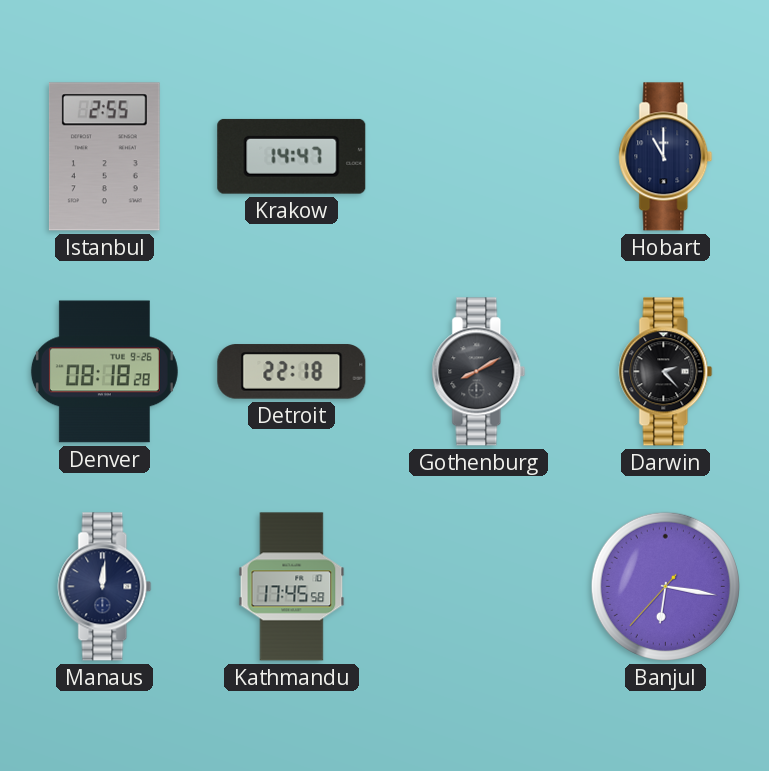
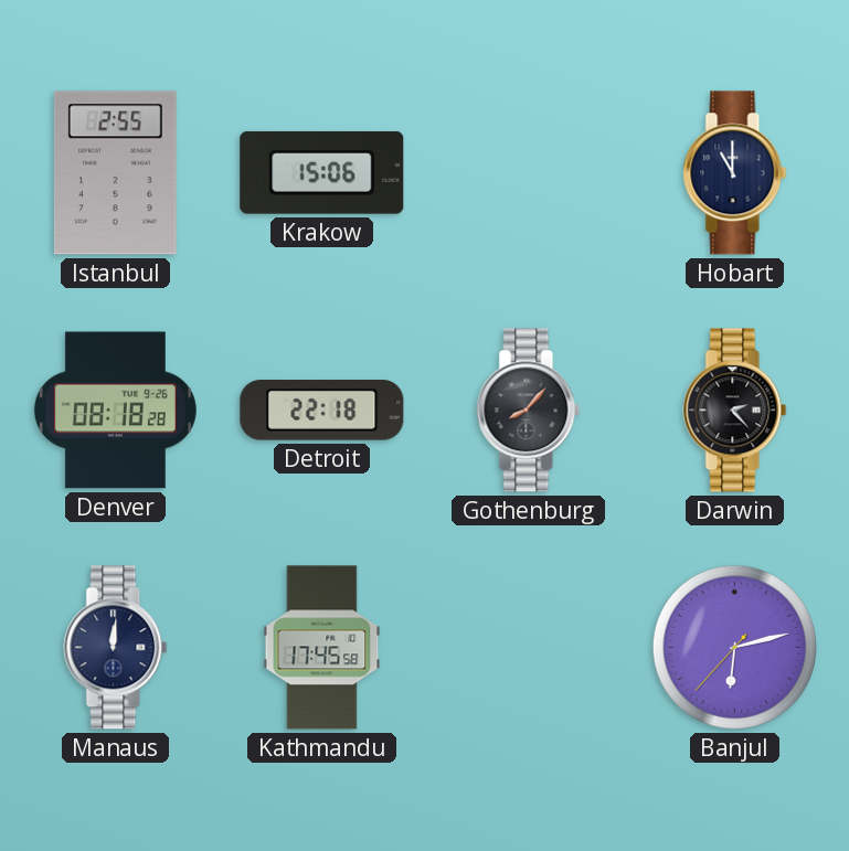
Krakow: 14:47 -> 15:06 (322, 172)
Gothenburg: 8:10 -> 8:07 (529, 411)
Banjul: 6:16 -> 6:12 (734, 647)
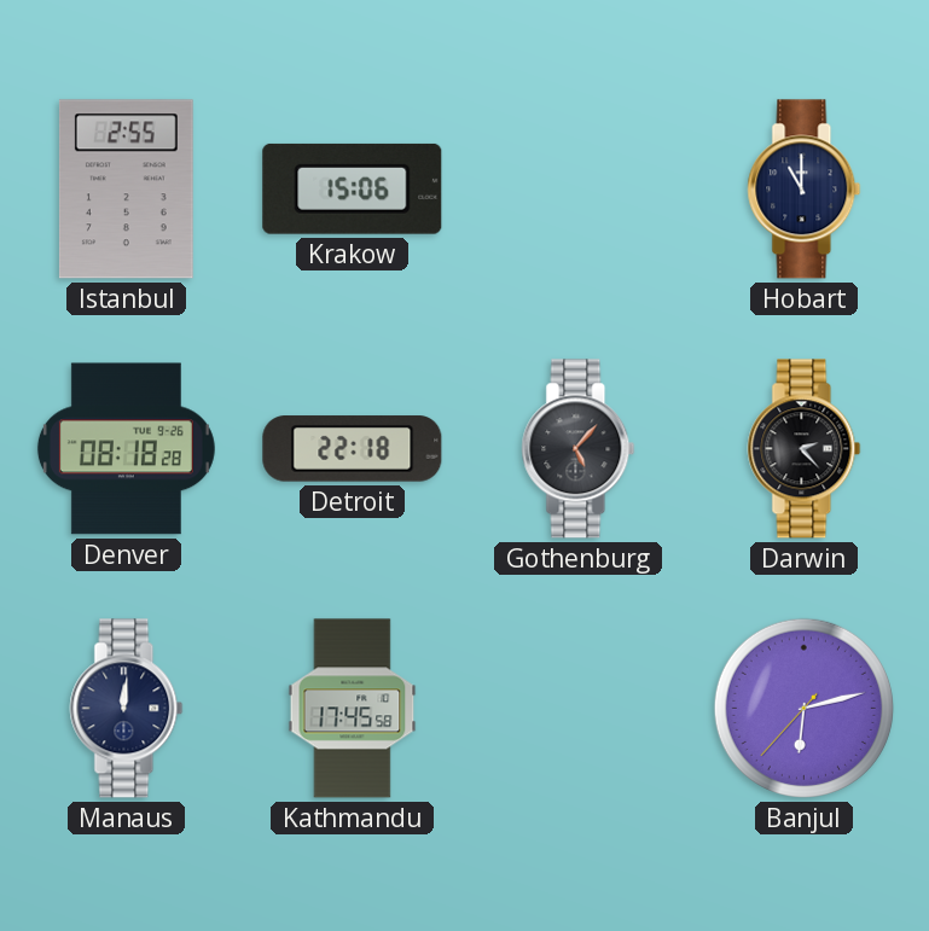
Gothenburg: 8:07 -> 5:07 (579, 449)
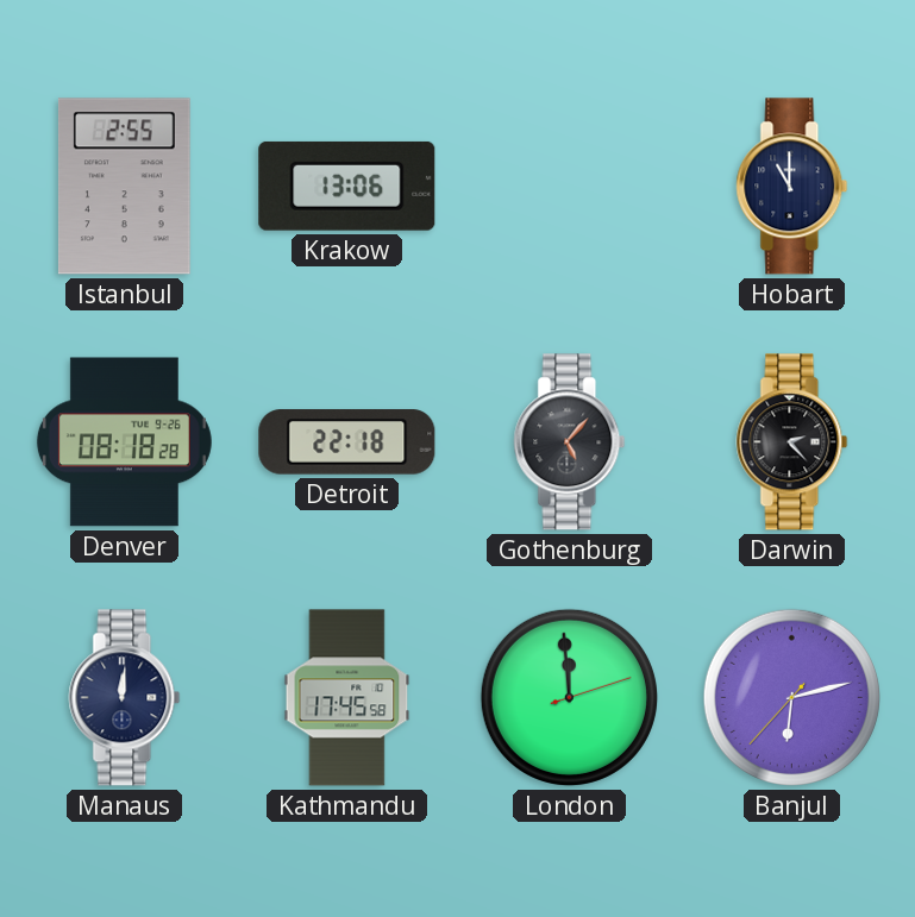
Krakow: 15:06 -> 13:06 (347, 186)
London: none -> 11:59 (569, 697)
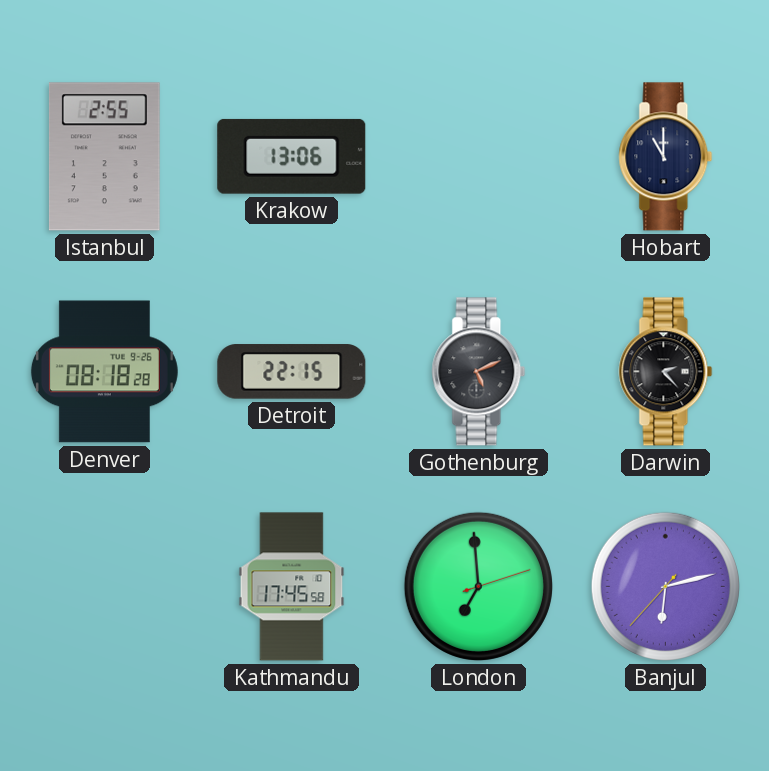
Detroit: 22:18 -> 22:15 (292, 372)
Gothenburg: 5:07 -> 5:11 (479, 372)
Manaus: 12:01 -> none (125, 698)
London: 11:59 -> 6:59 (478, 586)
